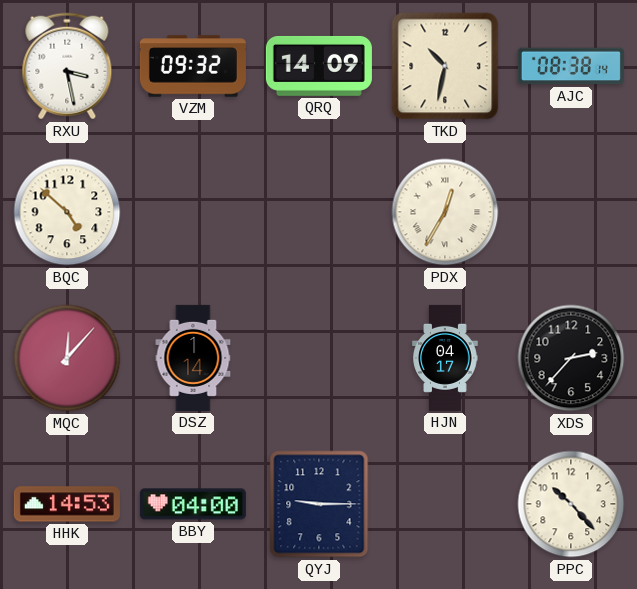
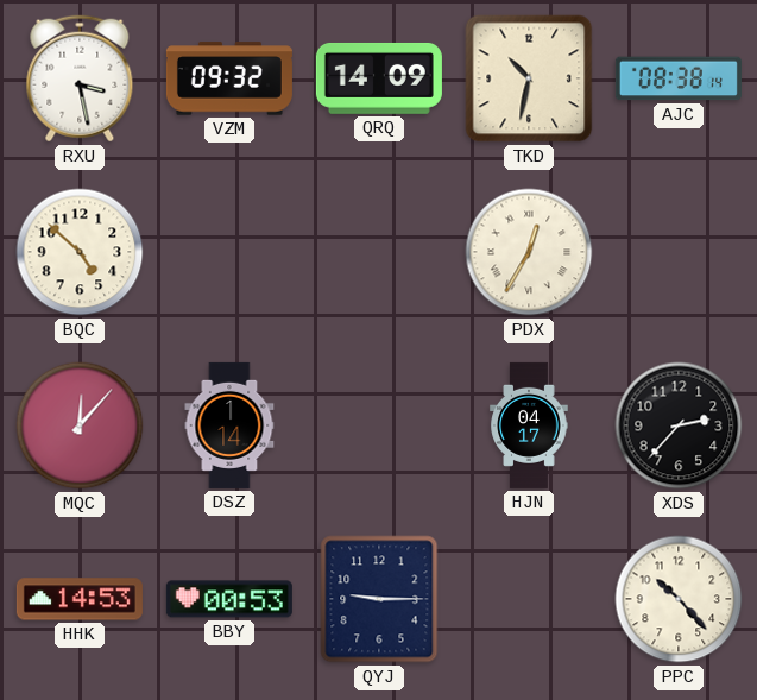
BBY: 04:00 -> 00:53 (229, 599)
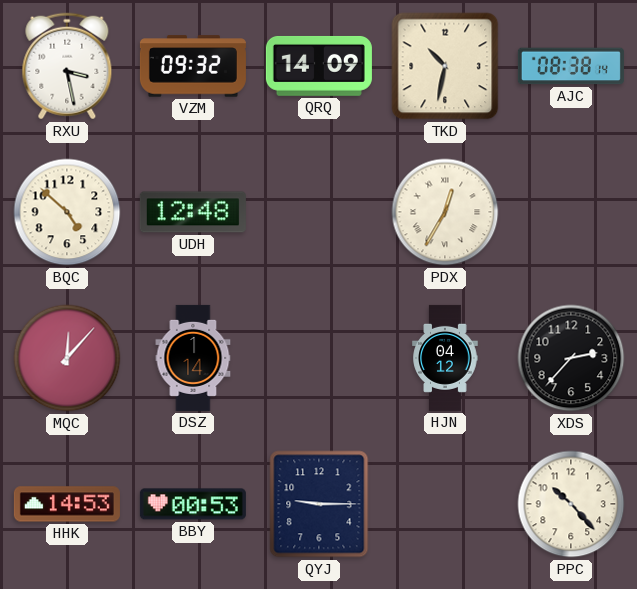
UDH: none -> 12:48 (193, 212)
HJN: 04:17 -> 04:12 (445, 358)
